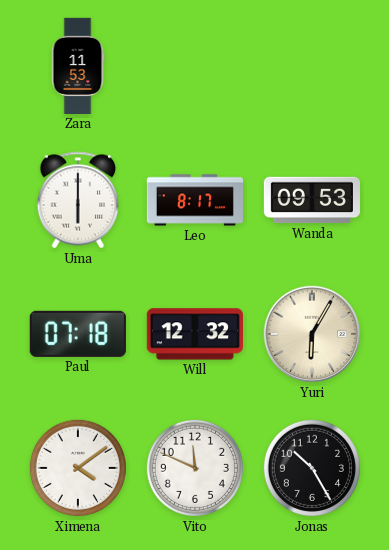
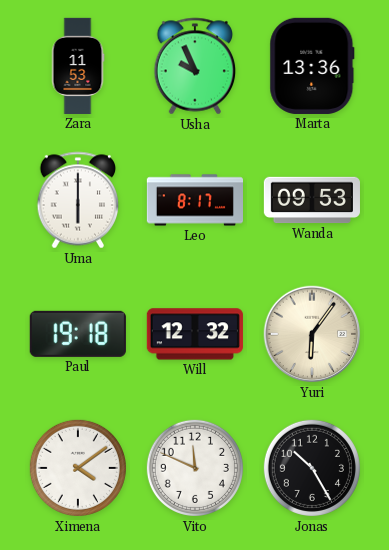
Usha: none -> 9:56 (195, 66)
Marta: none -> 13:36 (312, 66)
Paul: 07:18 -> 19:18 (78, 334)
Yuri: 6:05 -> 6:06 (312, 334)
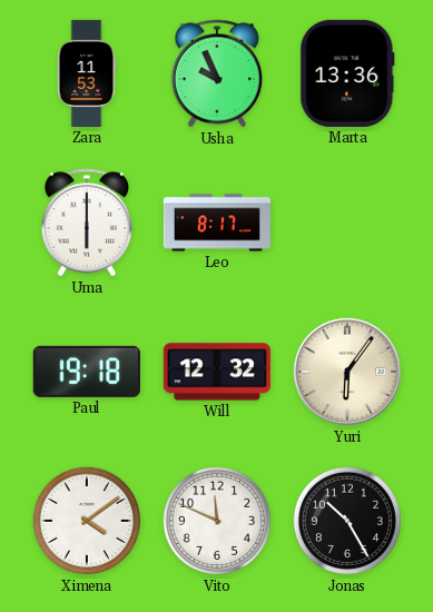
Wanda: 09:53 -> none (312, 200)
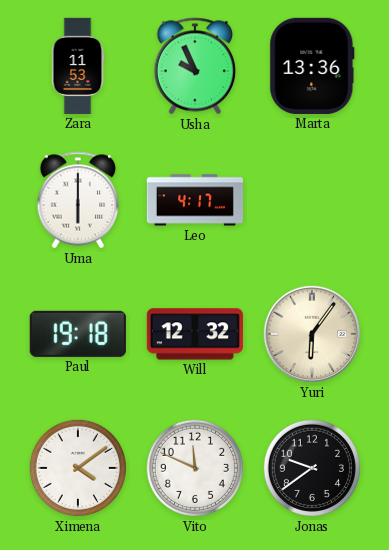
Leo: 8:17 -> 4:17 (194, 200)
Jonas: 10:25 -> 9:39 (312, 468)
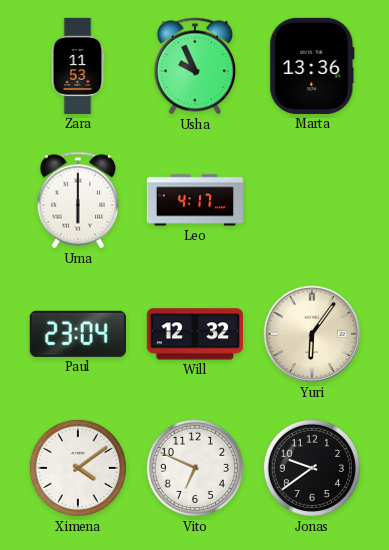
Paul: 19:18 -> 23:04 (78, 334)
Vito: 11:49 -> 6:49 (195, 468)
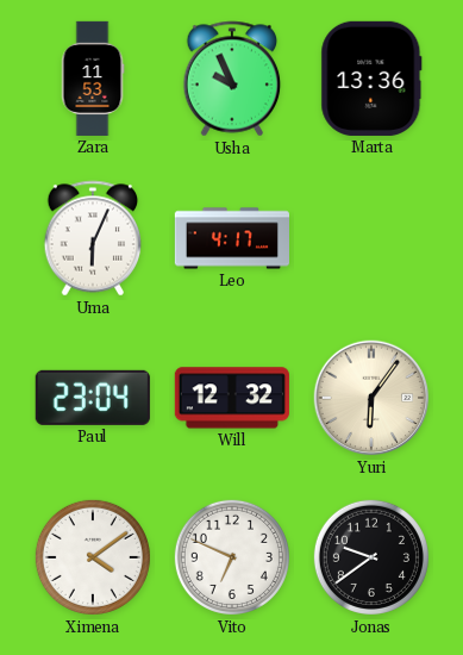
Uma: 6:00 -> 6:04 (93, 238)
